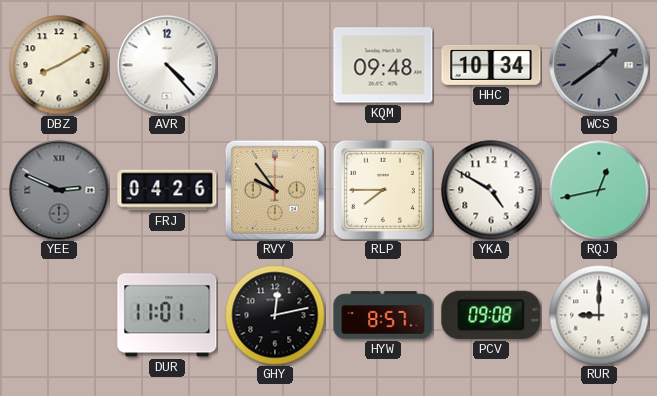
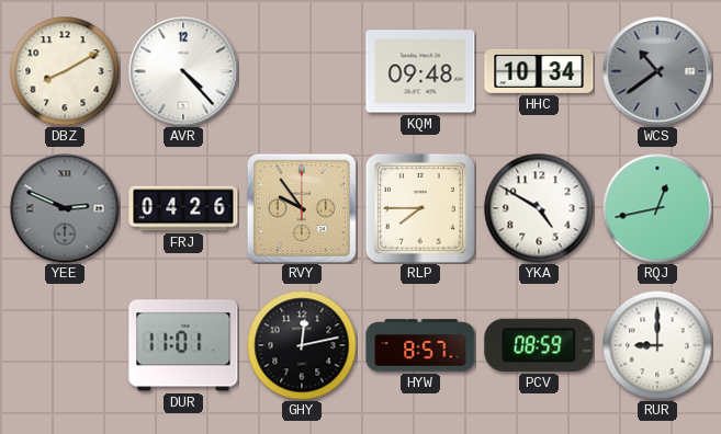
WCS: 1:39 -> 10:39 (657, 71)
PCV: 09:08 -> 08:59 (539, 345)
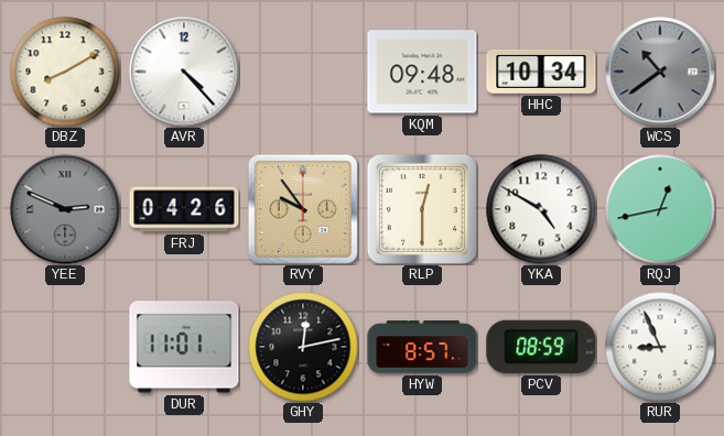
RLP: 7:45 -> 12:30 (422, 209)
RUR: 9:00 -> 8:56 (660, 347)
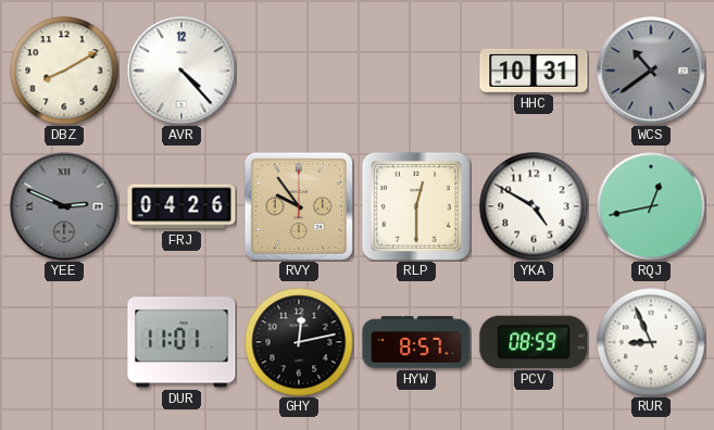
KQM: 09:48 -> none (422, 72)
HHC: 10:34 -> 10:31 (534, 71)
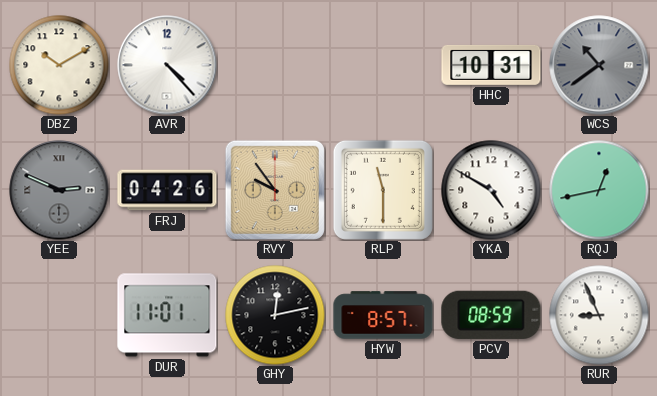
DBZ: 8:10 -> 10:10 (59, 65)
RLP: 12:30 -> 11:30 (383, 190)
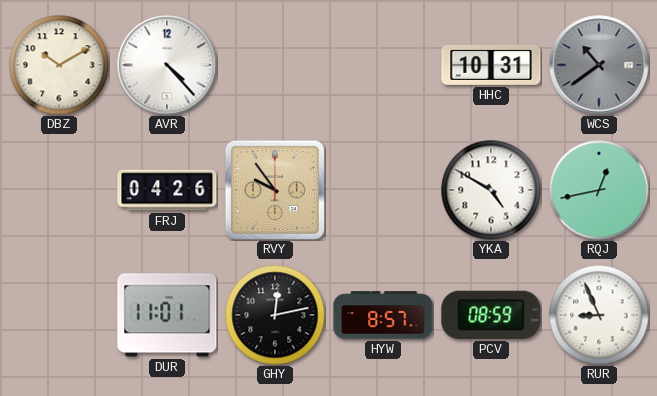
YEE: 2:49 -> none (59, 190)
RLP: 11:30 -> none (383, 190)
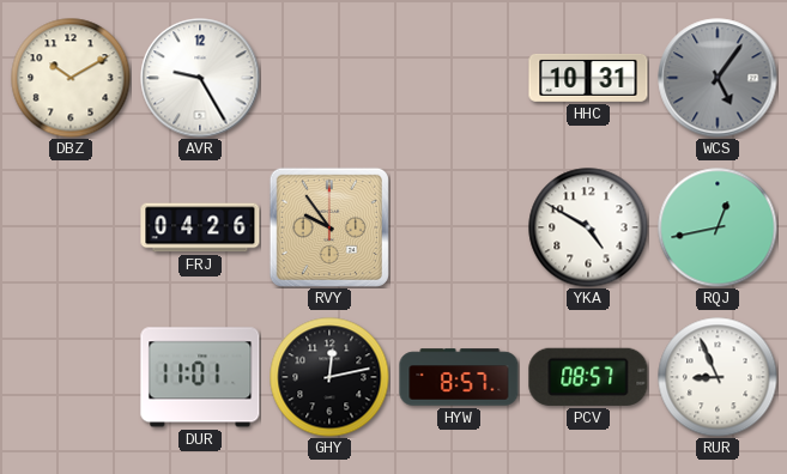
AVR: 4:23 -> 9:25 (200, 78)
WCS: 10:39 -> 5:06 (718, 78)
PCV: 08:59 -> 08:57 (588, 377)
